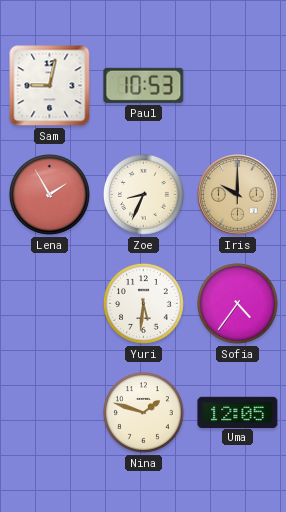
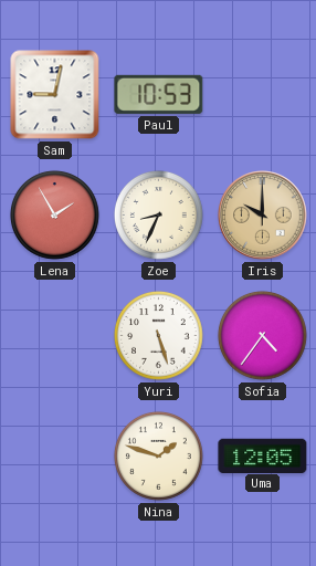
Yuri: 5:31 -> 5:27 (159, 336)
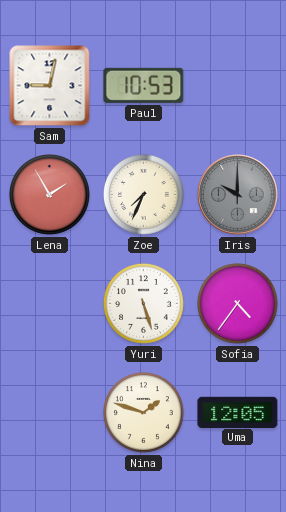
Zoe: 8:34 -> 7:34 (144, 195)
Iris dial: champagne -> grey (238, 195)
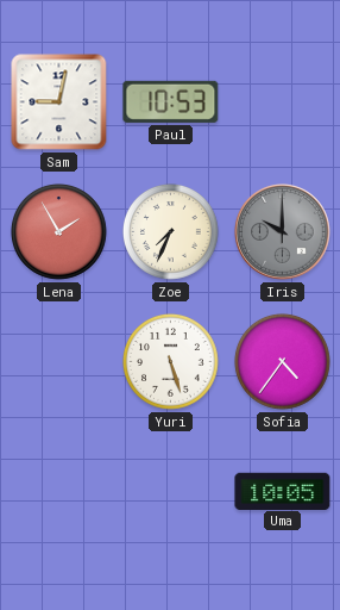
Nina: 1:48 -> none (144, 413)
Uma: 12:05 -> 10:05 (283, 491)
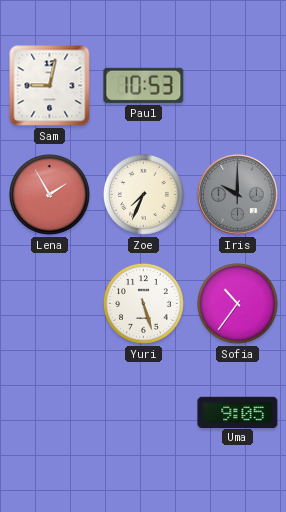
Sofia: 4:36 -> 10:36 (238, 304)
Uma: 10:05 -> 9:05 (238, 412)
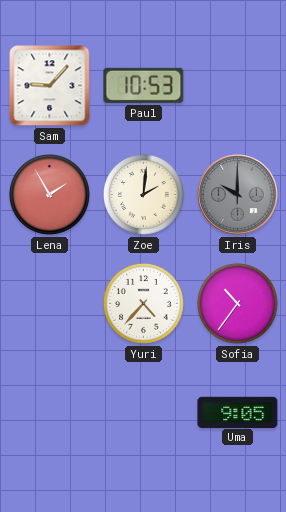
Sam: 9:02 -> 9:07 (50, 86)
Zoe: 7:34 -> 2:01 (144, 195)
Yuri: 5:27 -> 4:37 (144, 304)
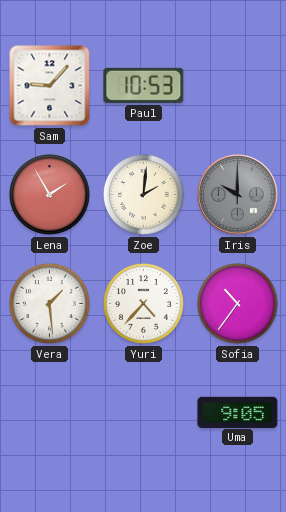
Vera: none -> 1:29 (50, 304)
